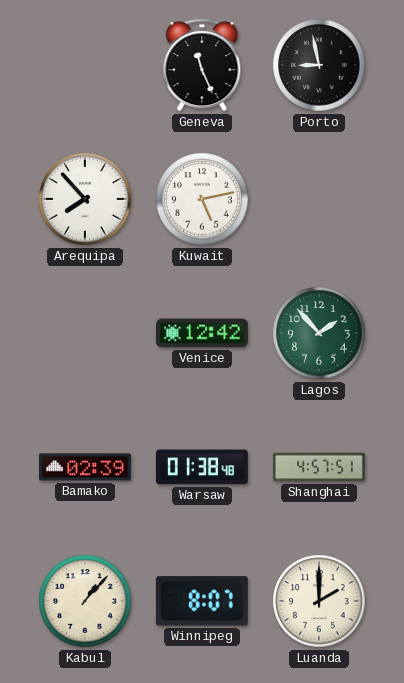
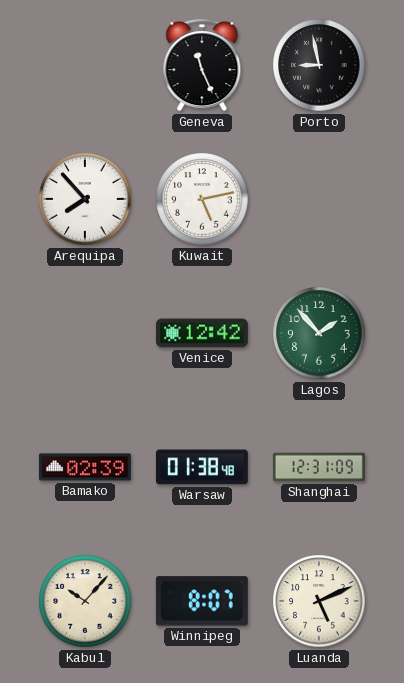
Shanghai: 4:57 -> 12:31 (320, 467)
Kabul: 1:07 -> 10:07 (85, 601)
Luanda: 2:00 -> 5:11 (319, 601)
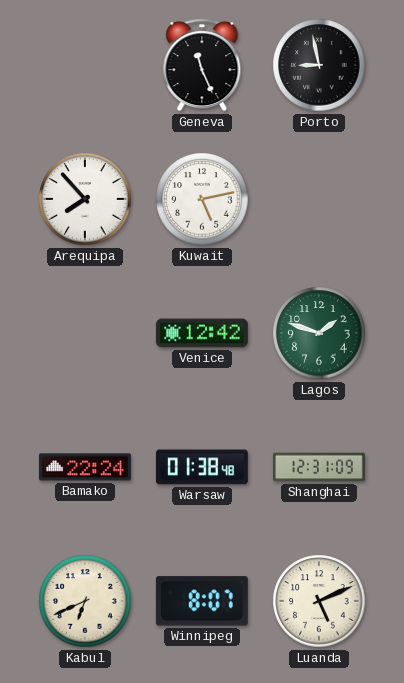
Lagos: 1:53 -> 1:48 (319, 333)
Bamako: 02:39 -> 22:24 (85, 467)
Kabul: 10:07 -> 6:41 (85, 601)
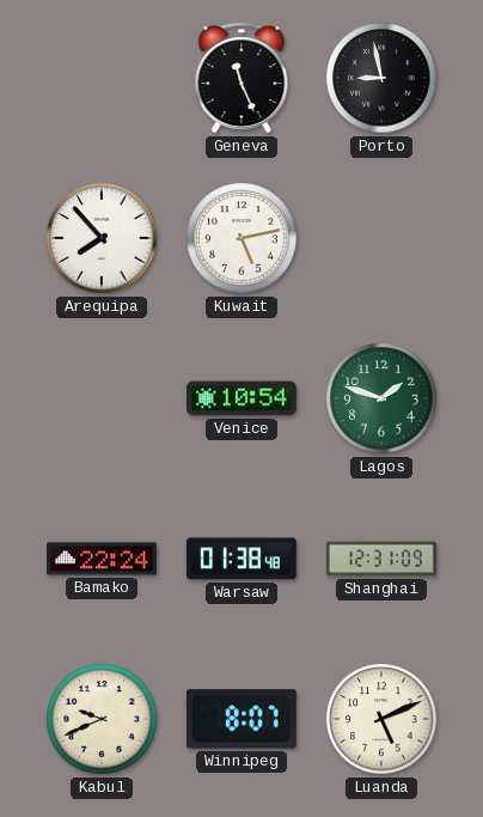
Venice: 12:42 -> 10:54 (241, 398)
Kabul: 6:41 -> 9:41 (102, 719)
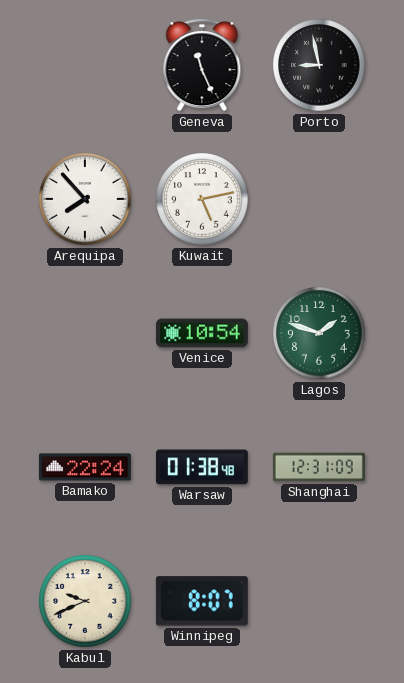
Luanda: 5:11 -> none (381, 719)
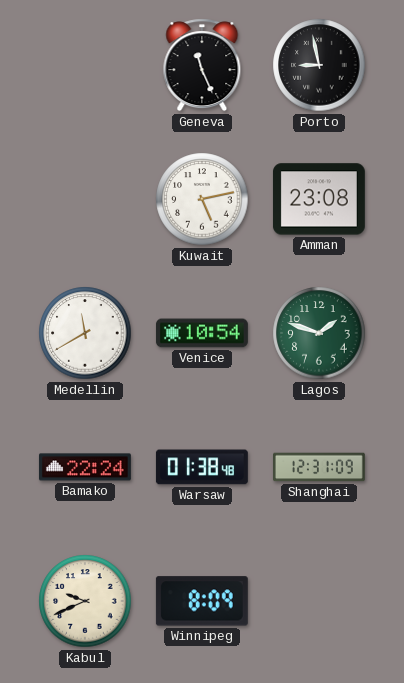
Arequipa: 7:53 -> none (85, 199)
Amman: none -> 23:08 (319, 199)
Medellin: none -> 11:40 (85, 333)
Winnipeg: 8:07 -> 8:09 (202, 601)
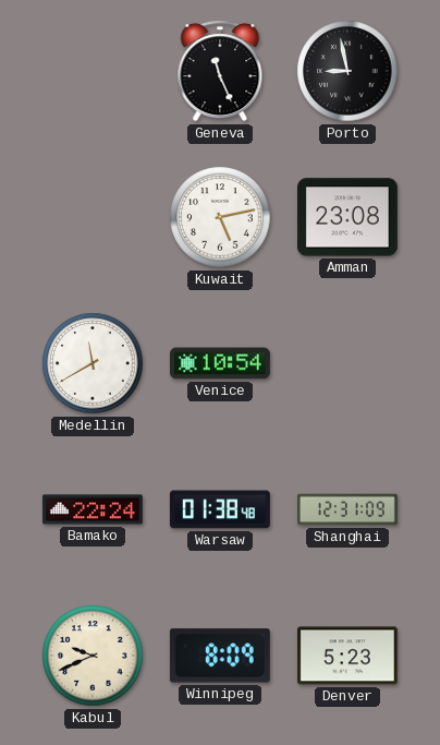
Lagos: 1:48 -> none (319, 333)
Denver: none -> 5:23 (347, 656)
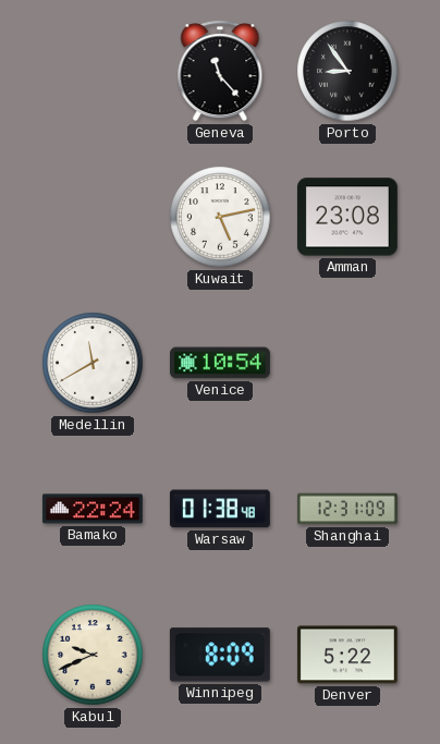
Geneva: 11:26 -> 11:23 (220, 71)
Porto: 8:58 -> 8:54 (347, 71)
Denver: 5:23 -> 5:22 (347, 655)
